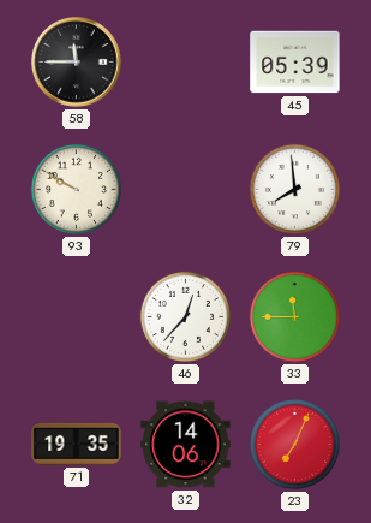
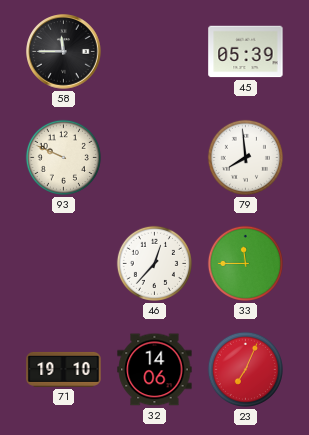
93: 9:50 -> 9:49 (63, 157)
71: 19:35 -> 19:10 (64, 369)
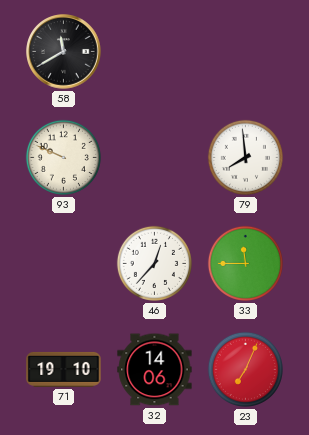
58: 11:45 -> 11:40 (64, 52)
45: 05:39 -> none (246, 52)
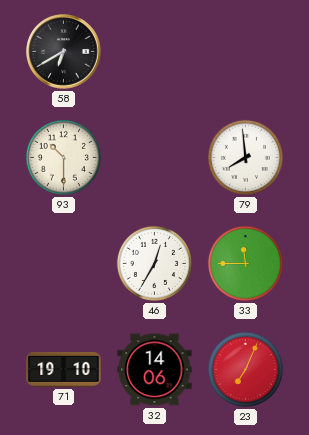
58: 11:40 -> 6:40 (64, 52)
93: 9:49 -> 10:30 (63, 157)
46: 12:37 -> 12:35 (154, 263)
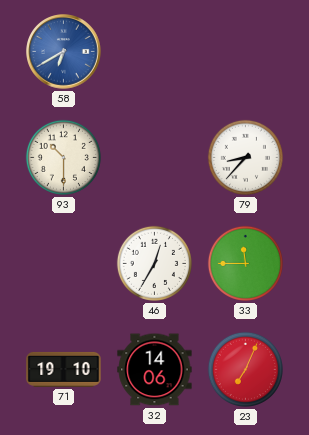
58 dial: black -> blue (64, 52)
79: 7:59 -> 8:37 (245, 157)
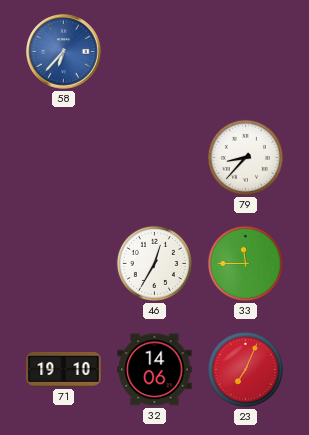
58: 6:40 -> 6:37 (64, 52)
93: 10:30 -> none (63, 157)
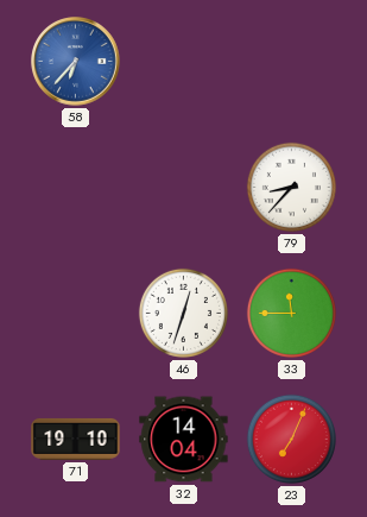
46: 12:35 -> 12:33 (183, 313)
32: 14:06 -> 14:04 (184, 440)
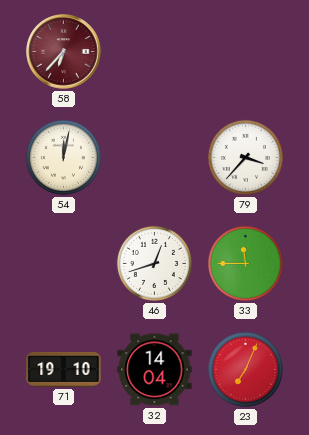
58 dial: blue -> burgundy (64, 52)
54: none -> 12:02 (63, 157)
79: 8:37 -> 3:37 (245, 157)
46: 12:33 -> 12:42 (154, 263)
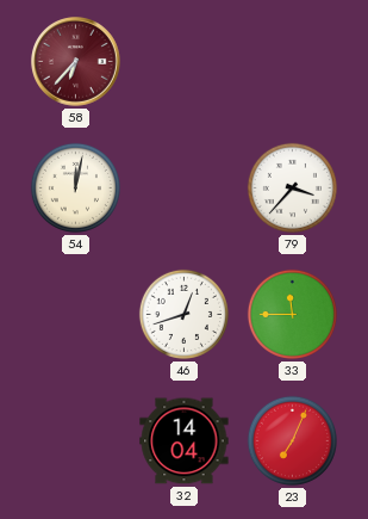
71: 19:10 -> none (64, 369)
